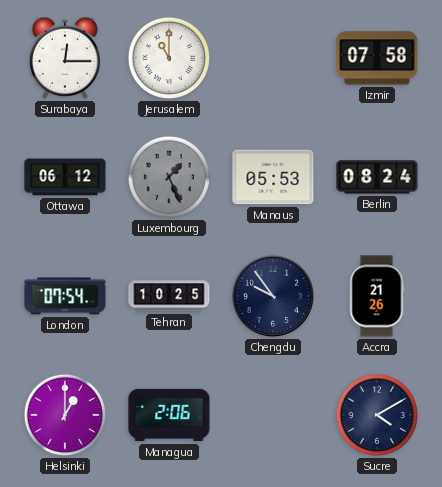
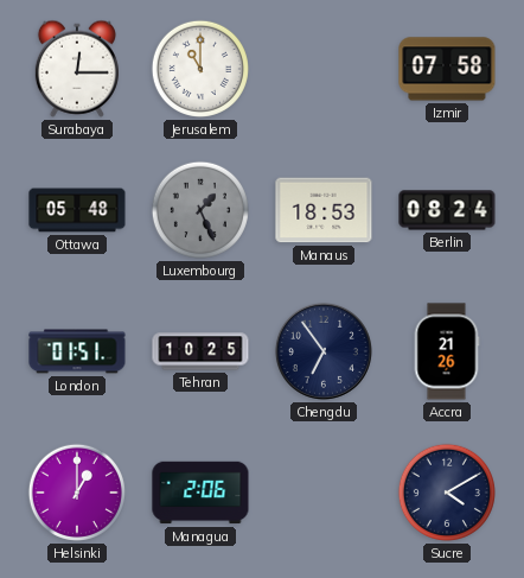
Ottawa: 06:12 -> 05:48 (77, 210)
Manaus: 05:53 -> 18:53 (324, 210)
London: 07:54 -> 01:51 (77, 351)
Chengdu: 9:54 -> 6:54 (324, 351)
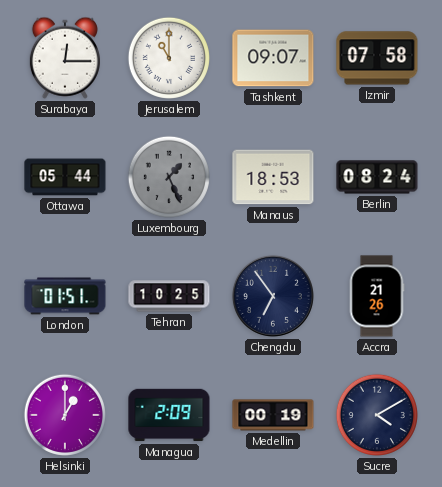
Tashkent: none -> 09:07 (273, 58)
Ottawa: 05:48 -> 05:44 (65, 177)
Managua: 2:06 -> 2:09 (169, 415)
Medellin: none -> 00:19 (273, 415)
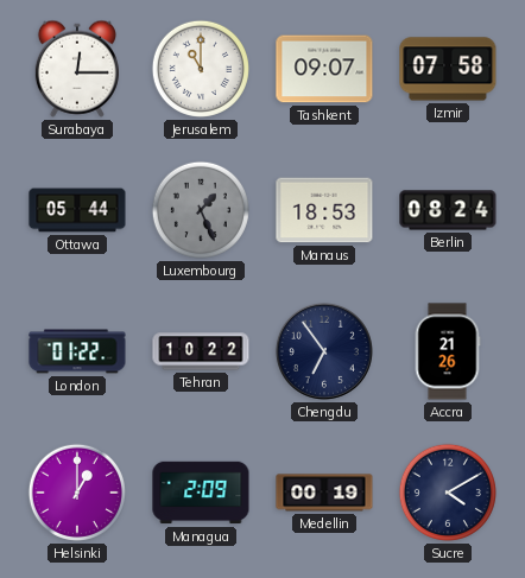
London: 01:51 -> 01:22 (77, 351)
Tehran: 10:25 -> 10:22 (201, 351)
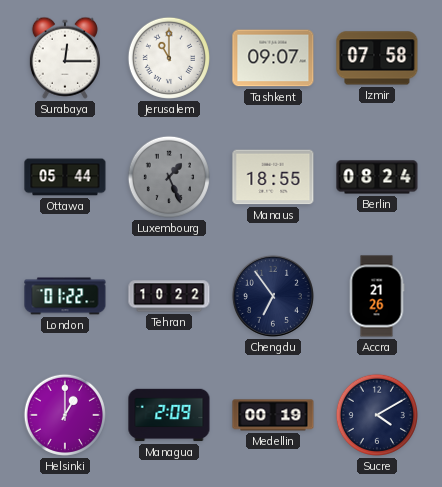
Manaus: 18:53 -> 18:55 (273, 177)
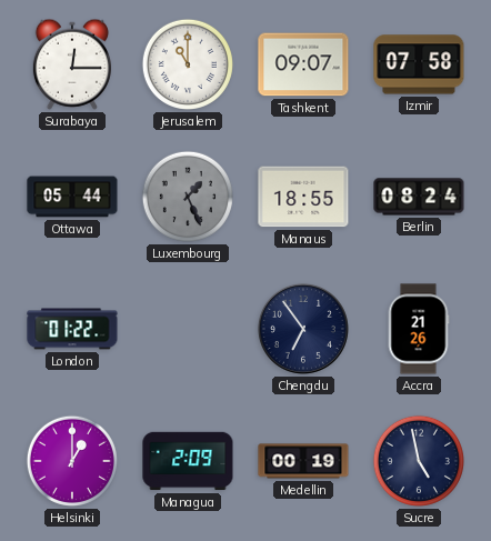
Tehran: 10:22 -> none (169, 296)
Sucre: 4:10 -> 4:58 (419, 461)
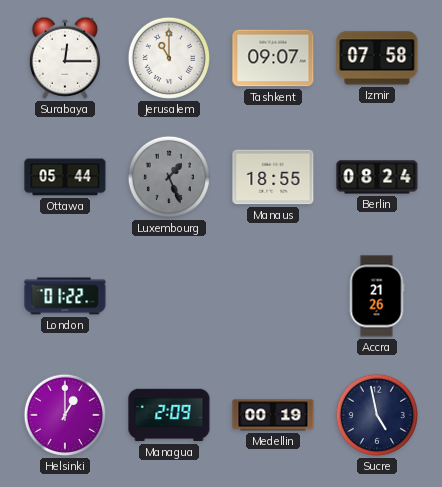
Chengdu: 6:54 -> none (303, 329)
